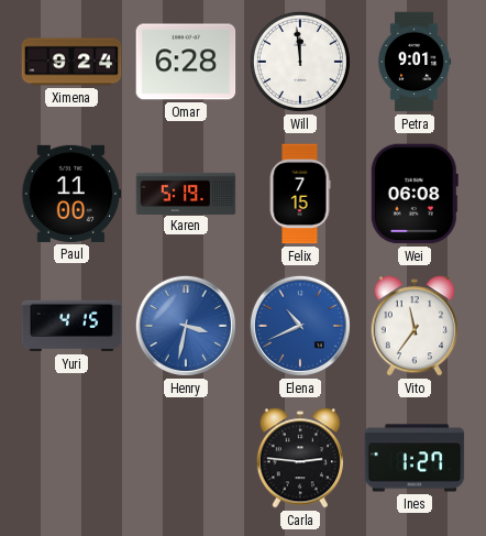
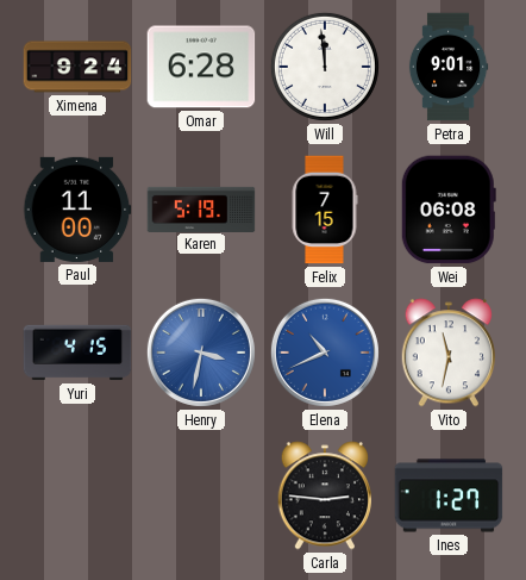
Vito: 11:36 -> 11:32 (447, 353)
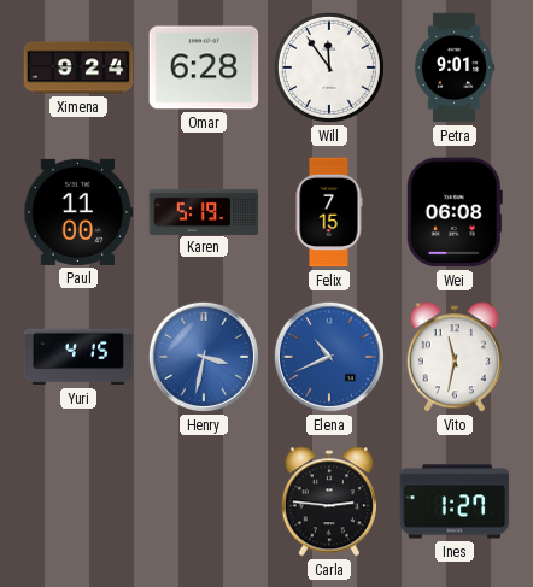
Will: 11:59 -> 11:54 (329, 67)
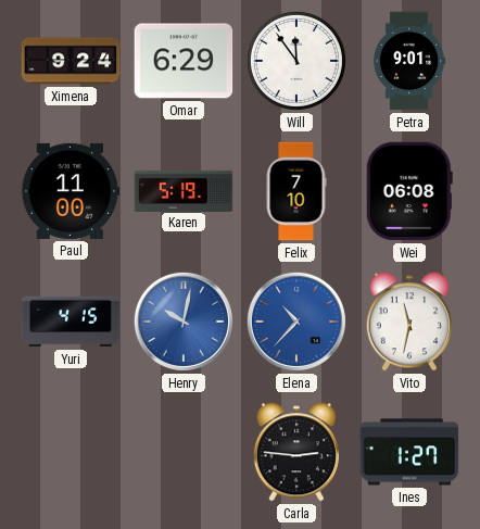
Omar: 6:28 -> 6:29 (184, 61)
Felix: 7:15 -> 7:10 (296, 191)
Henry: 3:32 -> 10:02 (184, 322)
Elena: 10:41 -> 10:37 (296, 322)
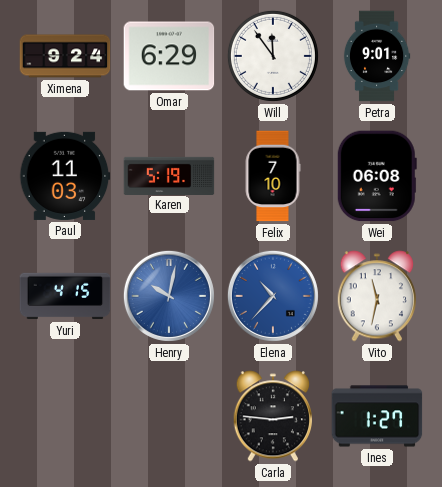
Paul: 11:00 -> 11:03 (65, 176)
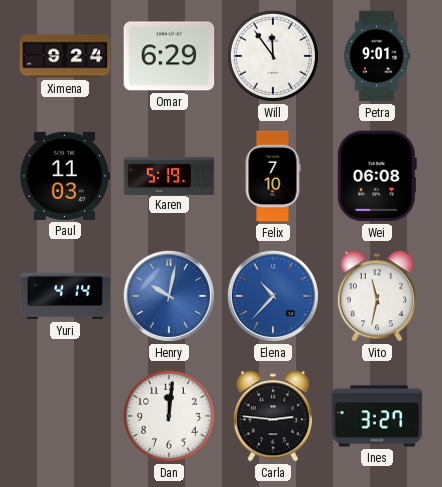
Yuri: 4:15 -> 4:14 (65, 296)
Dan: none -> 12:01 (169, 416)
Ines: 1:27 -> 3:27 (377, 416)
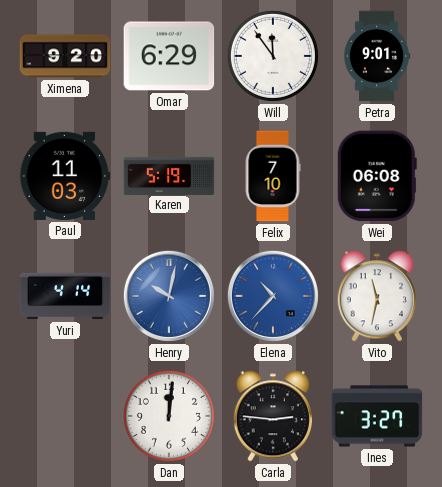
Ximena: 9:24 -> 9:20 (65, 56)
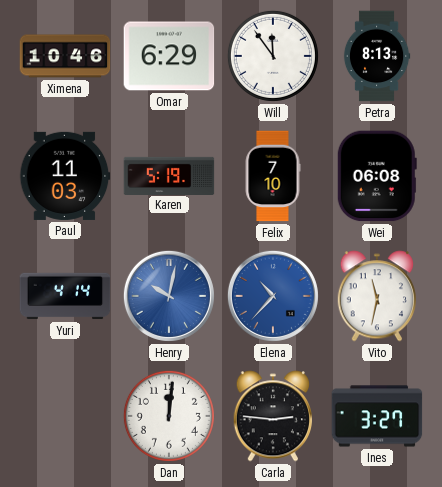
Ximena: 9:20 -> 10:46 (65, 56)
Petra: 9:01 -> 8:13 (377, 56)
